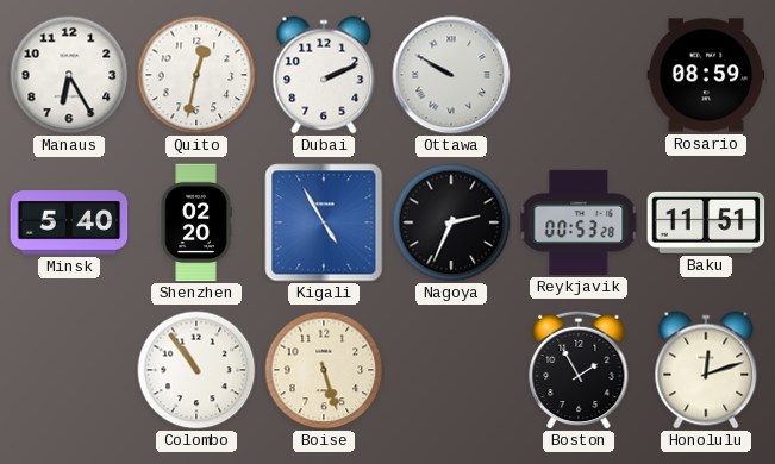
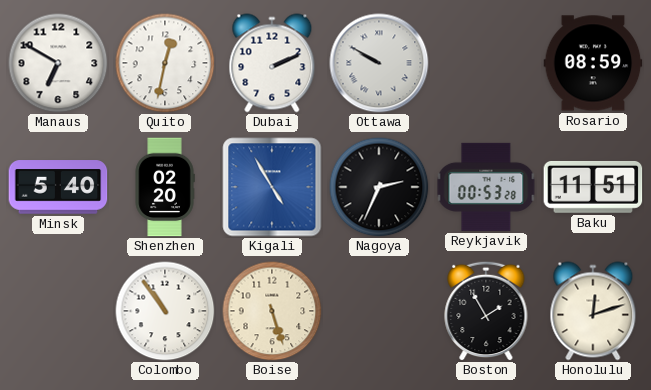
Manaus: 6:25 -> 6:50 (58, 63)
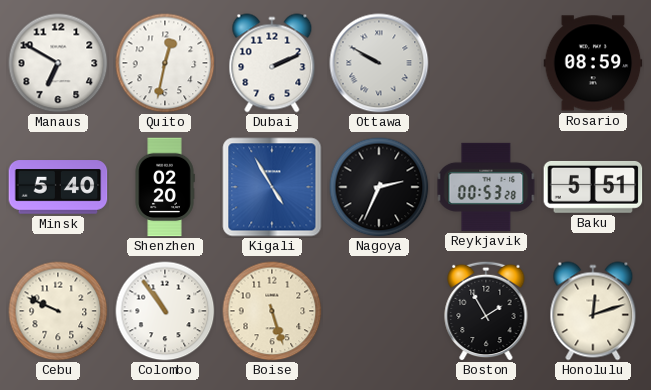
Baku: 11:51 -> 5:51 (593, 187)
Cebu: none -> 9:49 (58, 311)
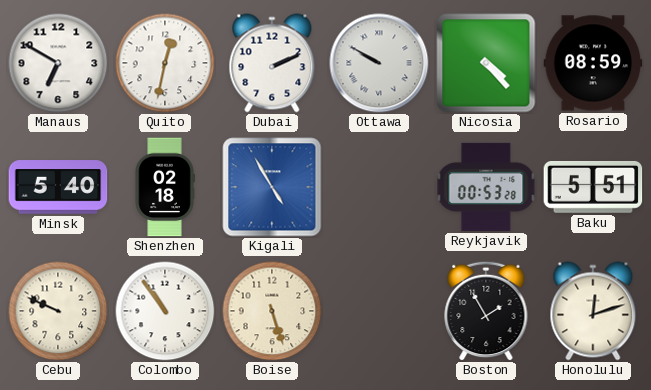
Nicosia: none -> 4:23 (486, 63)
Shenzhen: 02:20 -> 02:18 (165, 187)
Nagoya: 2:34 -> none (379, 187)
